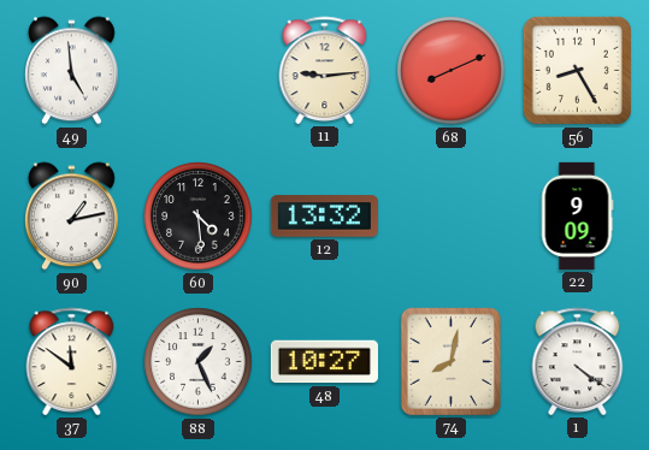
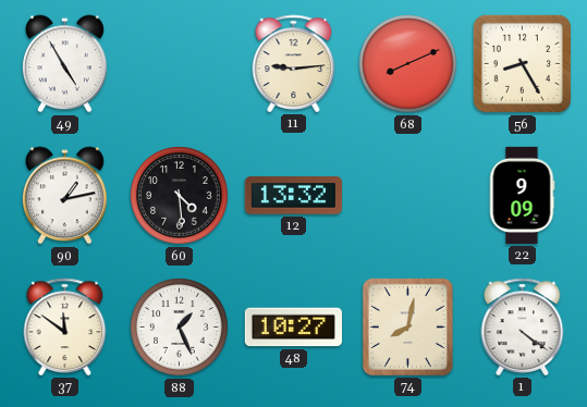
49: 4:59 -> 4:55 (64, 64)
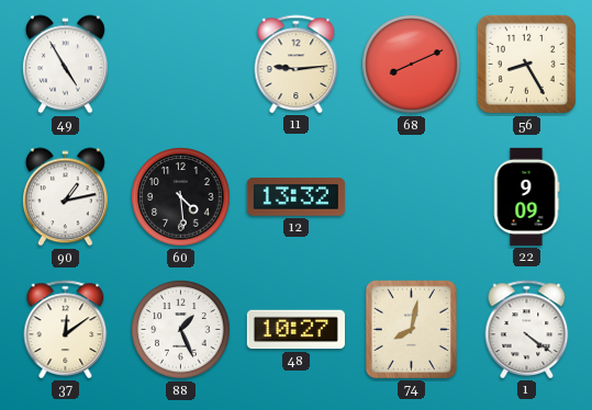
37: 11:51 -> 12:09 (66, 329)
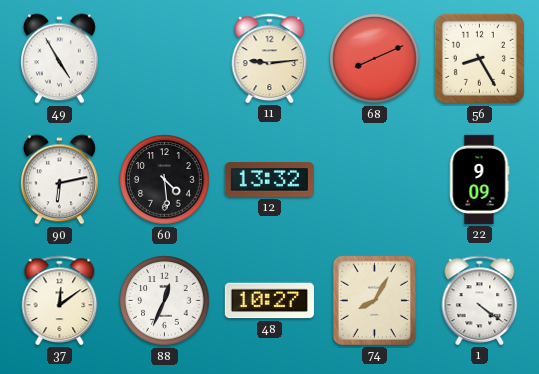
90: 1:13 -> 6:13 (59, 180)
88: 1:26 -> 12:34 (165, 301)
74: 8:02 -> 8:05 (374, 300)
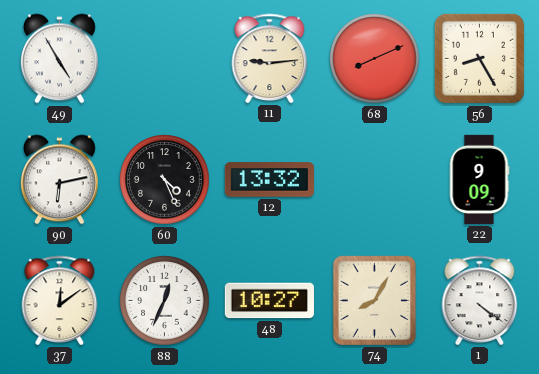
60: 4:29 -> 4:26 (165, 180)
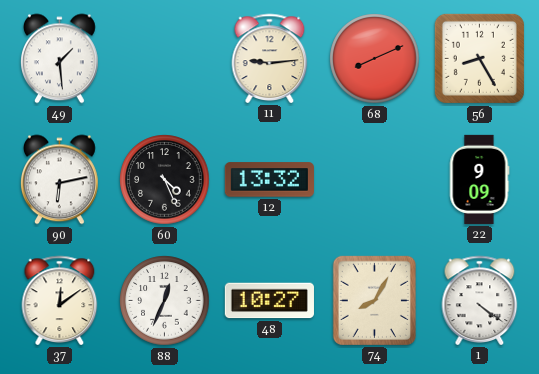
49: 4:55 -> 1:29 (59, 59)
